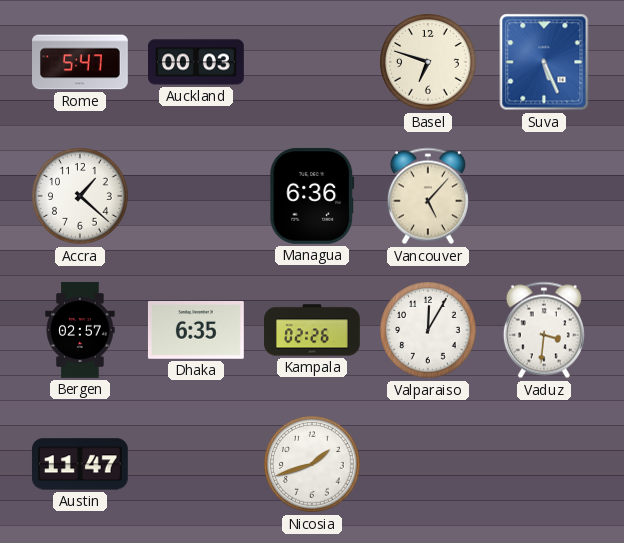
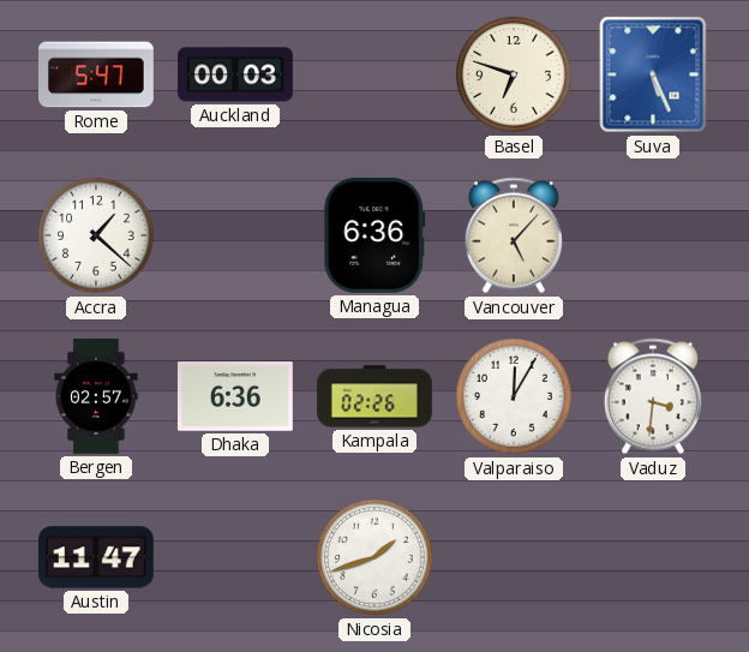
Dhaka: 6:35 -> 6:36 (235, 397)
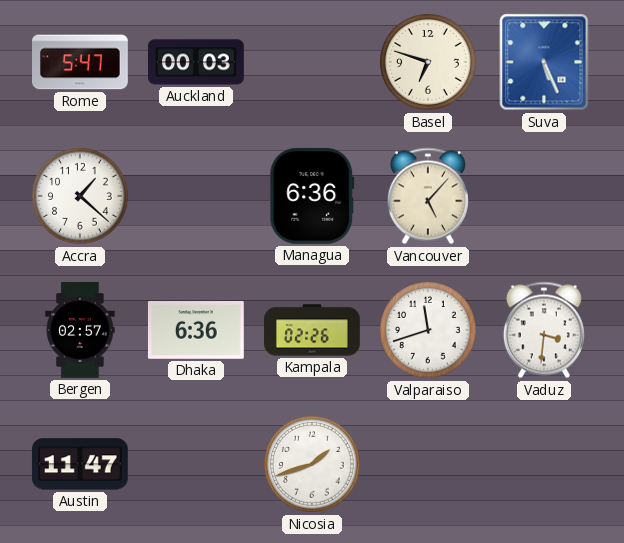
Valparaiso: 12:05 -> 11:42 (428, 330)
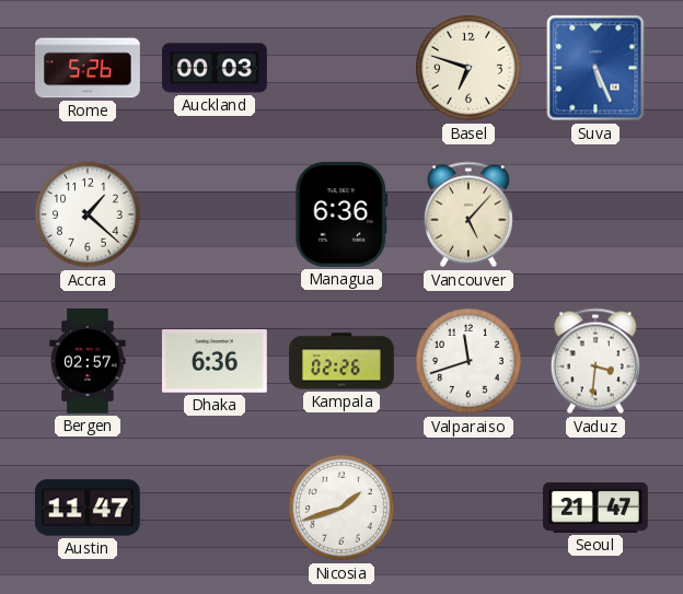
Rome: 5:47 -> 5:26 (88, 68)
Seoul: none -> 21:47 (595, 508)
